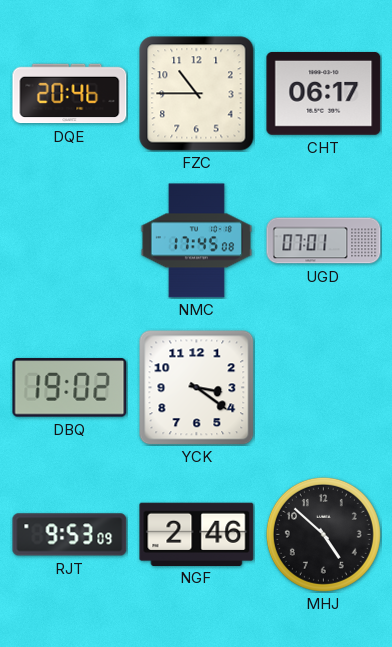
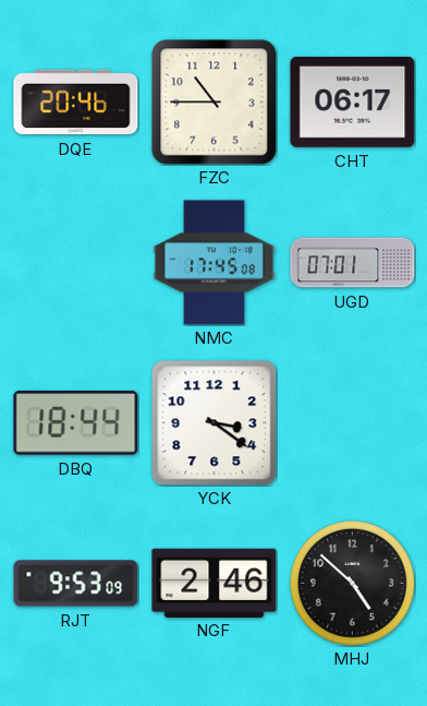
DBQ: 19:02 -> 18:44 (76, 423)
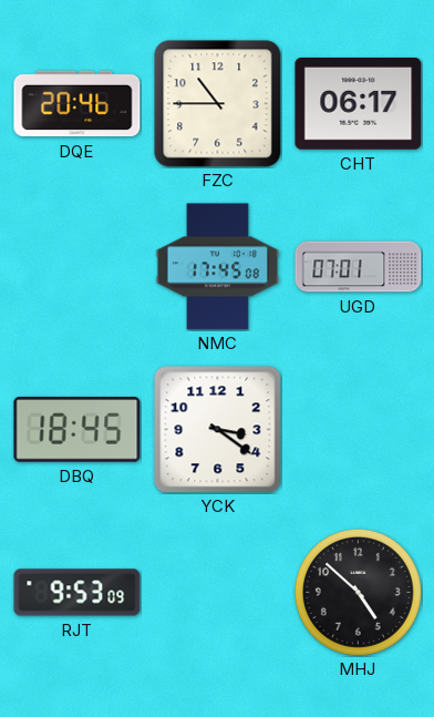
DBQ: 18:44 -> 18:45 (77, 430)
NGF: 2:46 -> none (215, 583)
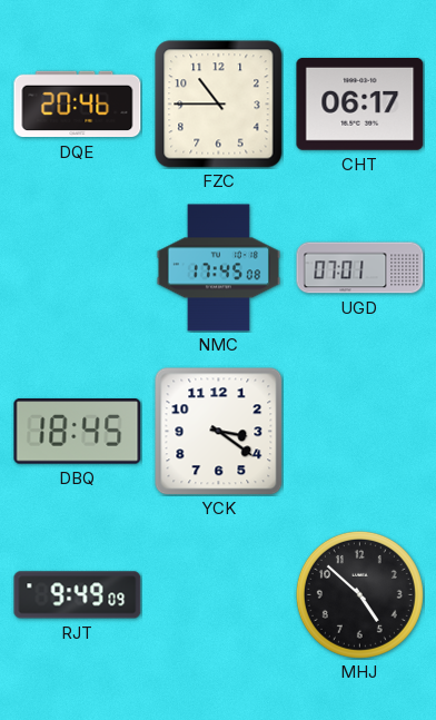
RJT: 9:53 -> 9:49 (78, 595)
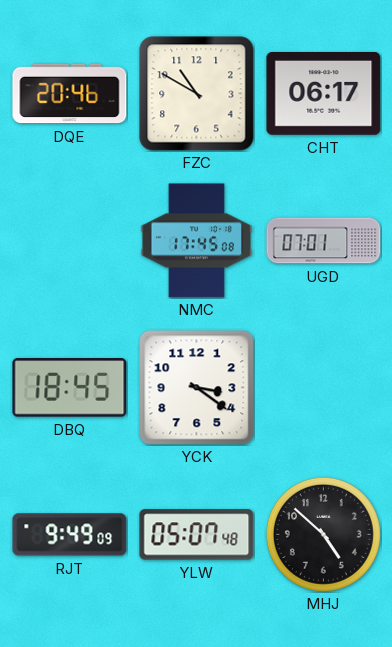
FZC: 10:45 -> 10:50 (197, 94)
YLW: none -> 05:07 (197, 535)
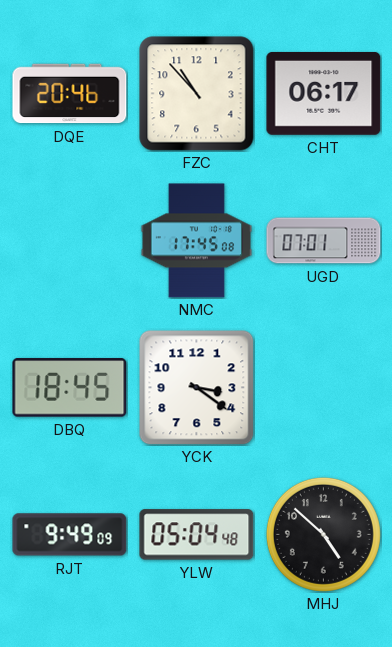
FZC: 10:50 -> 10:53 (197, 94)
YLW: 05:07 -> 05:04 (197, 535)
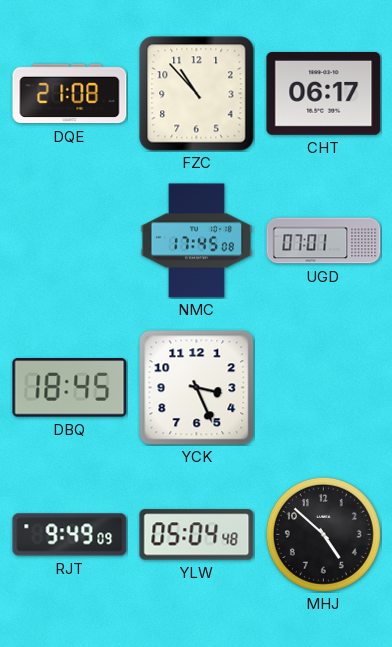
DQE: 20:46 -> 21:08 (70, 94)
YCK: 3:21 -> 3:26 (197, 388)
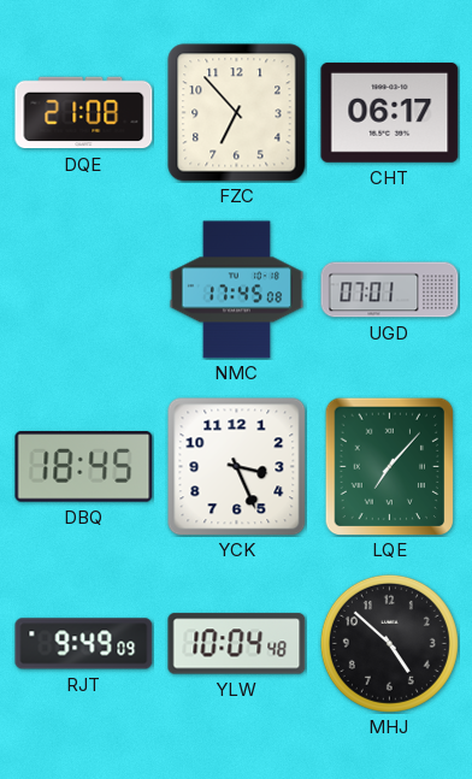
FZC: 10:53 -> 6:53 (237, 113)
LQE: none -> 7:07 (390, 466)
YLW: 05:04 -> 10:04 (237, 644)
